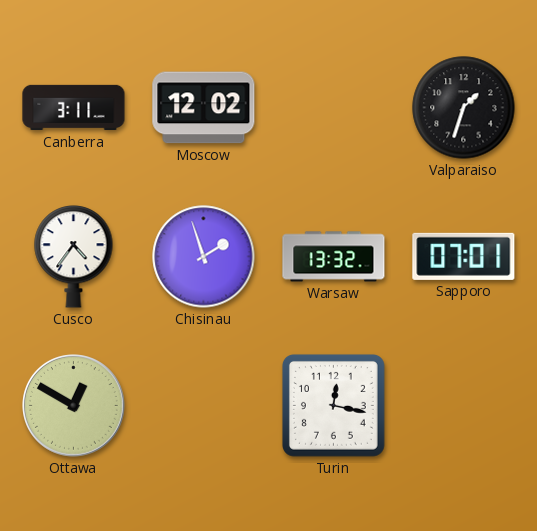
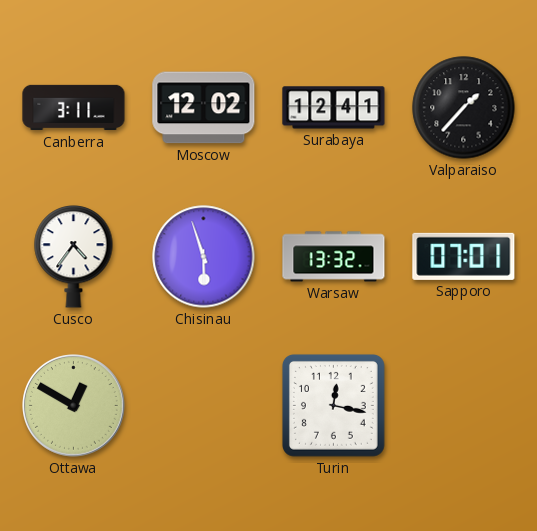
Surabaya: none -> 12:41 (334, 108)
Valparaiso: 1:33 -> 1:37 (464, 108)
Chisinau: 1:57 -> 5:57 (204, 257)
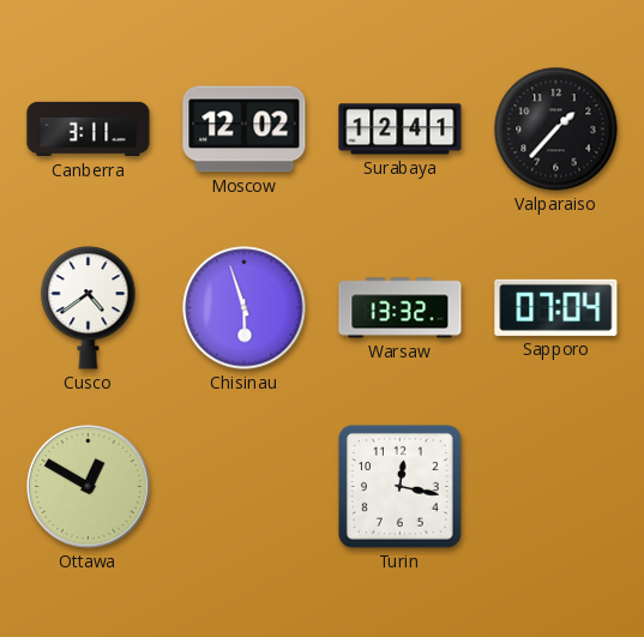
Cusco: 4:36 -> 4:39 (89, 308)
Sapporo: 07:01 -> 07:04 (556, 307)
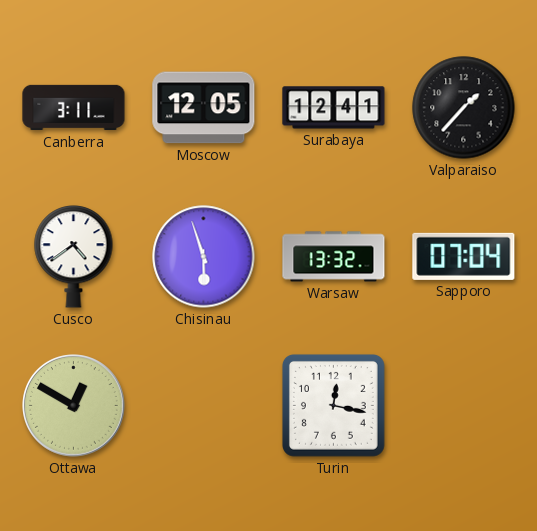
Moscow: 12:02 -> 12:05 (204, 108)
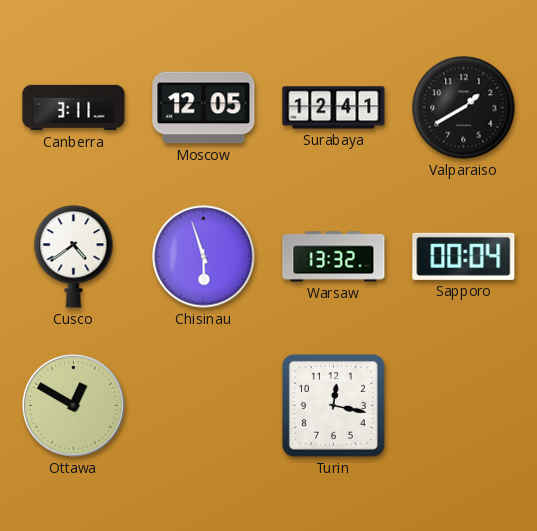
Valparaiso: 1:37 -> 1:40 (464, 108)
Sapporo: 07:04 -> 00:04 (464, 256)
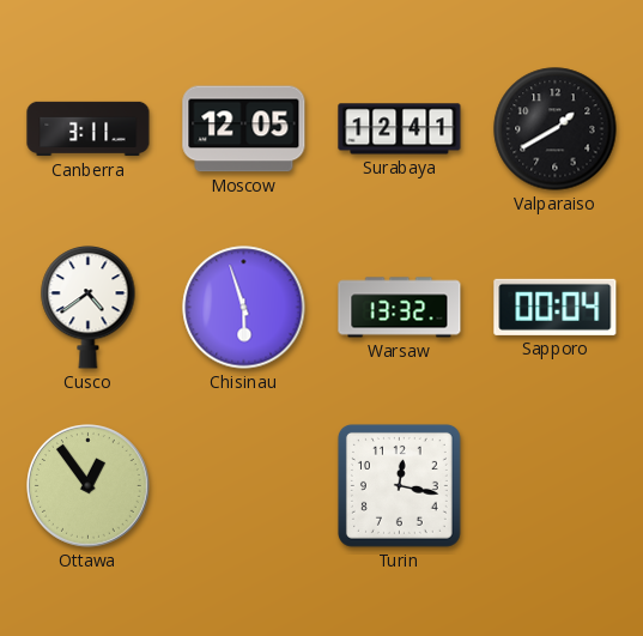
Ottawa: 12:50 -> 12:54 (89, 486)
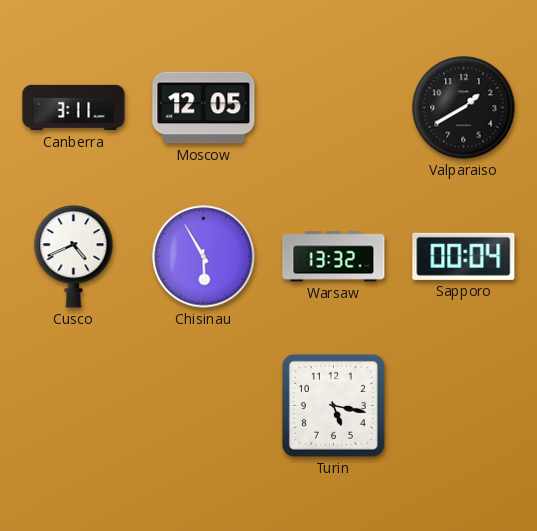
Surabaya: 12:41 -> none (400, 129)
Cusco: 4:39 -> 4:41 (74, 257)
Chisinau: 5:57 -> 5:55 (204, 257)
Ottawa: 12:54 -> none (89, 486)
Turin: 12:17 -> 5:17 (333, 405)
